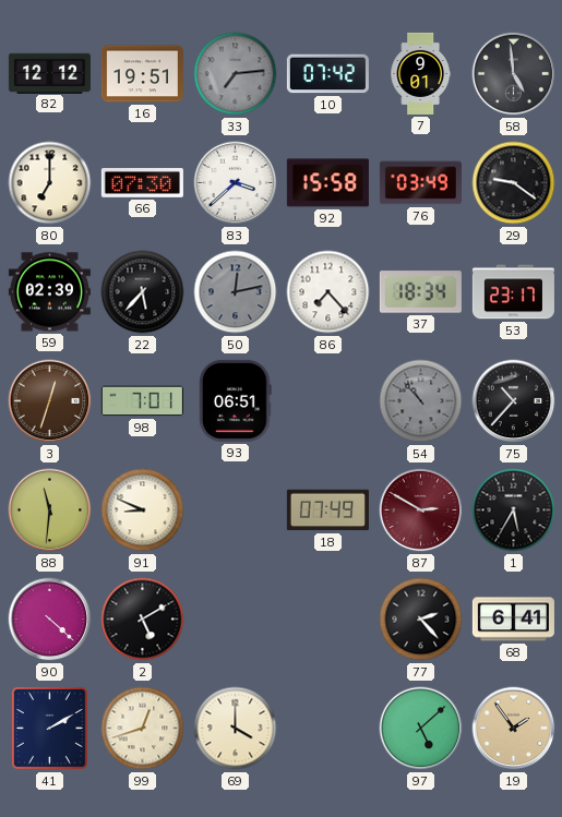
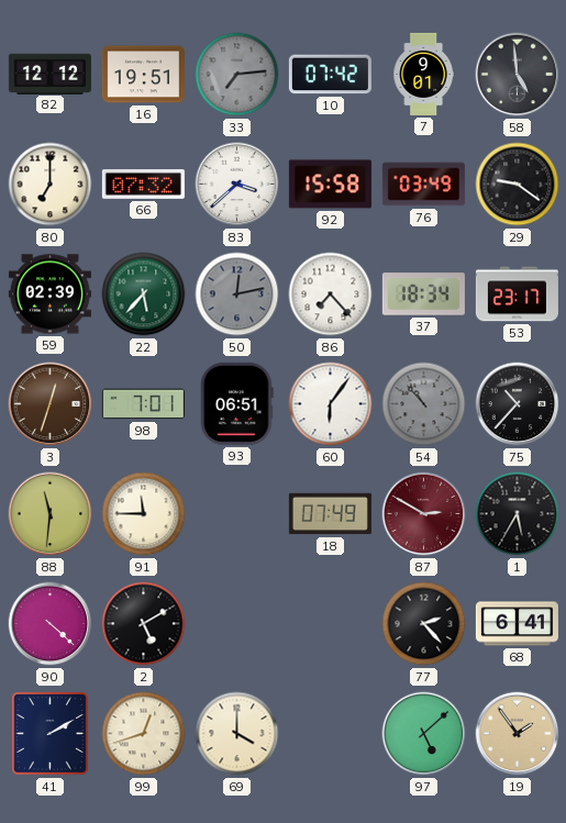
66: 07:30 -> 07:32 (143, 185)
22 dial: black -> green (144, 294)
60: none -> 6:06 (331, 404)
91: 8:49 -> 11:45 (144, 514)
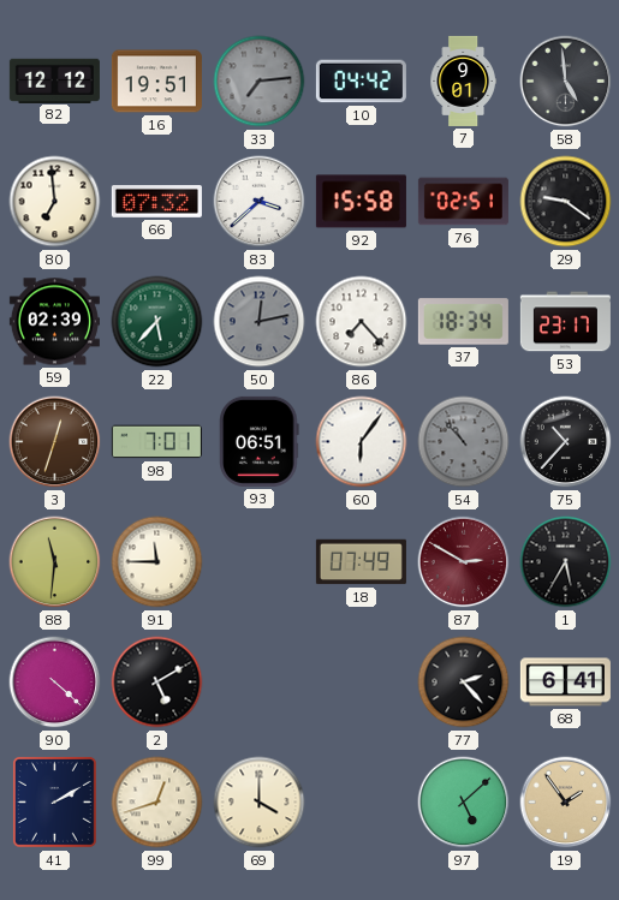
10: 07:42 -> 04:42 (361, 82)
80: 7:00 -> 6:59 (55, 202)
76: 03:49 -> 02:51 (463, 202)
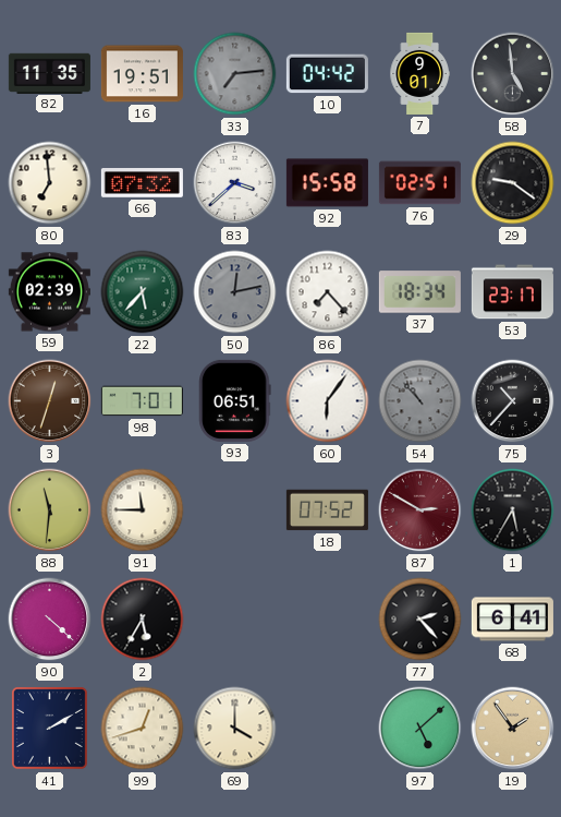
82: 12:12 -> 11:35 (49, 73)
18: 07:49 -> 07:52 (327, 510)
2: 5:10 -> 5:35 (143, 620)
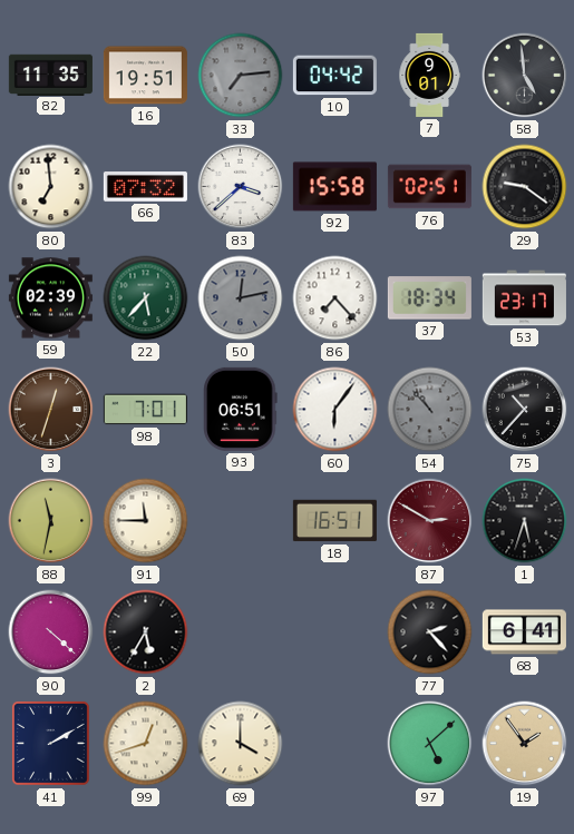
88: 11:31 -> 11:32 (51, 521)
18: 07:52 -> 16:51 (334, 521)
1: 5:35 -> 5:33 (525, 521)
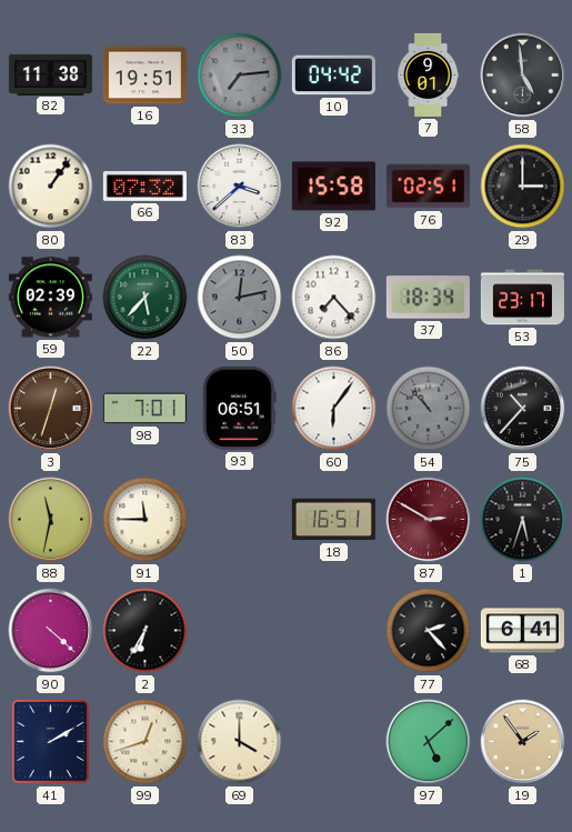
82: 11:35 -> 11:38 (50, 74)
80: 6:59 -> 1:06 (51, 187)
29: 9:21 -> 3:00 (523, 187)
2: 5:35 -> 6:35 (145, 631)
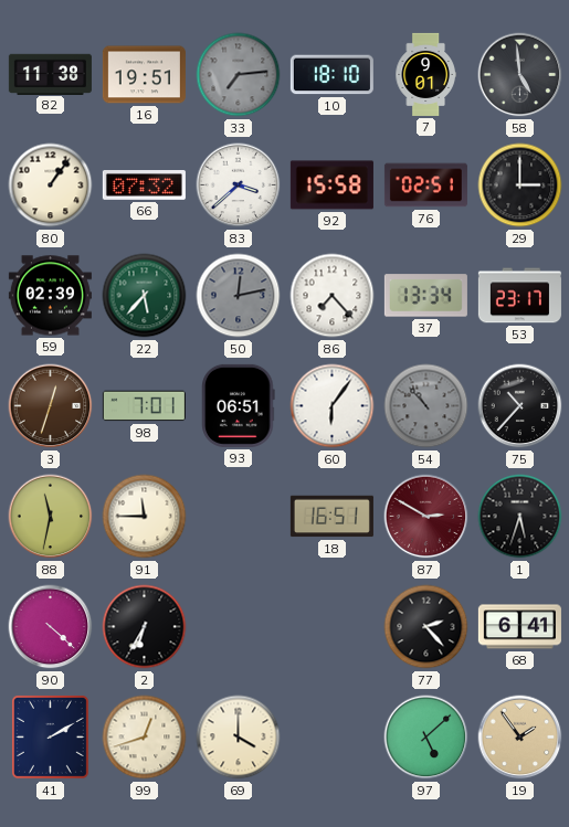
10: 04:42 -> 18:10 (331, 75)
37: 18:34 -> 13:34 (425, 296)
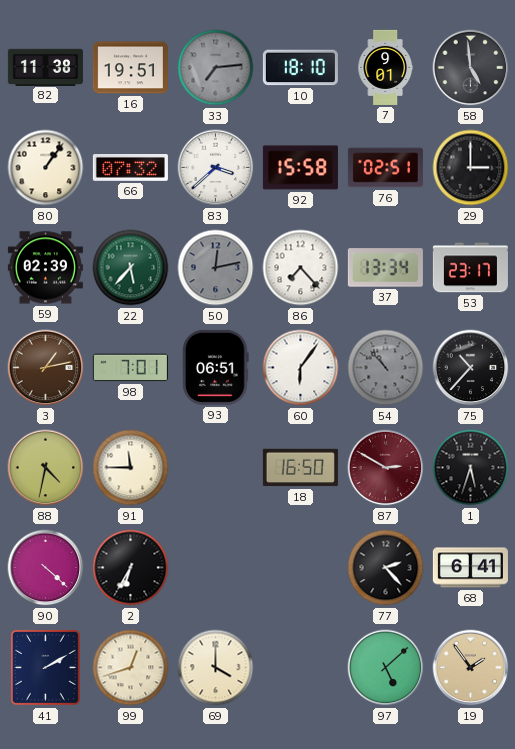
3: 12:33 -> 1:13 (46, 368)
88: 11:32 -> 4:32 (46, 468)
18: 16:51 -> 16:50 (300, 468)
